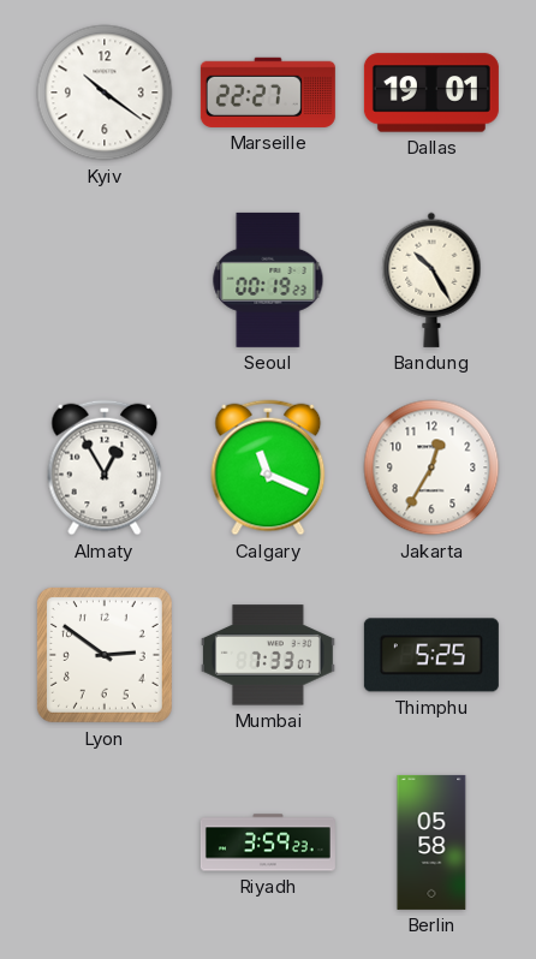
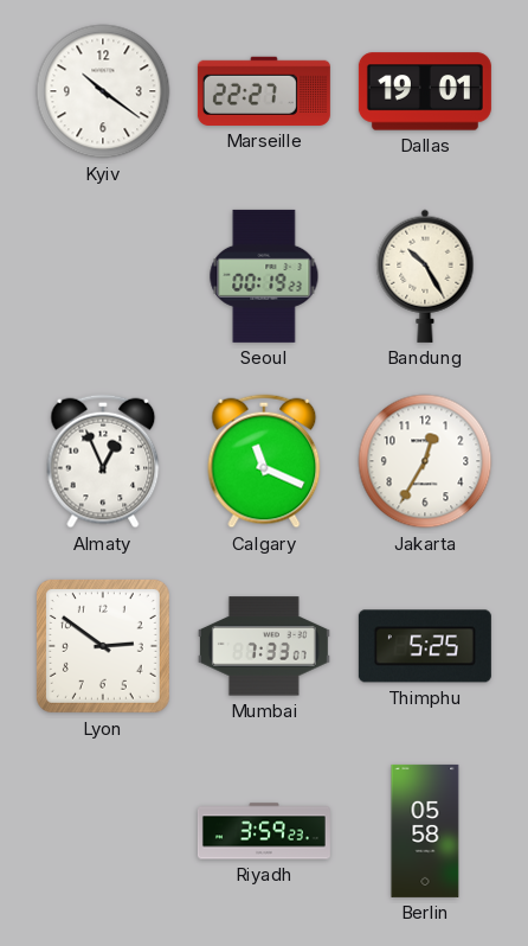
Almaty: 12:55 -> 12:56 (103, 461)
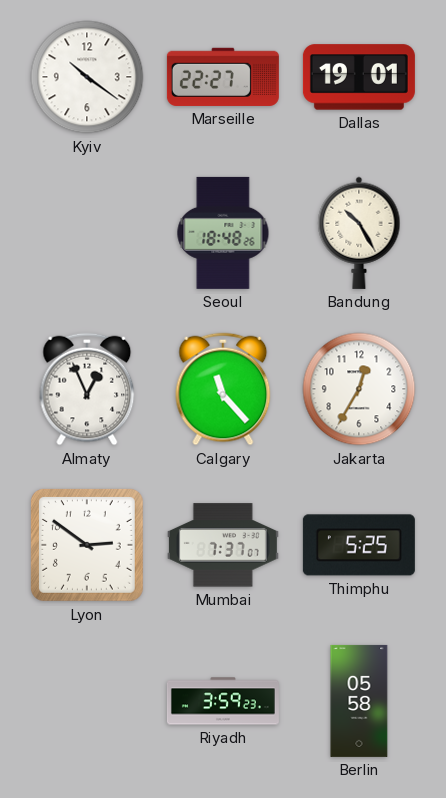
Seoul: 00:19 -> 18:48 (223, 233)
Calgary: 11:19 -> 11:23 (223, 389)
Mumbai: 7:33 -> 7:37 (223, 545)
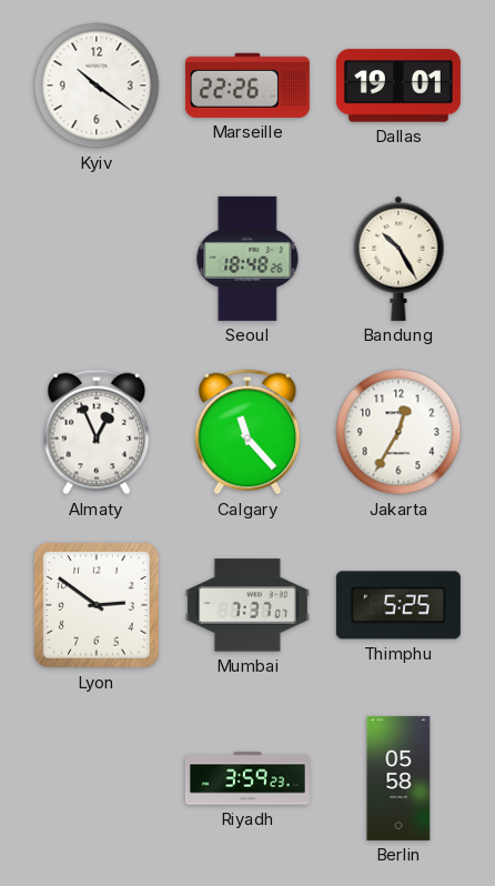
Marseille: 22:27 -> 22:26 (247, 85)
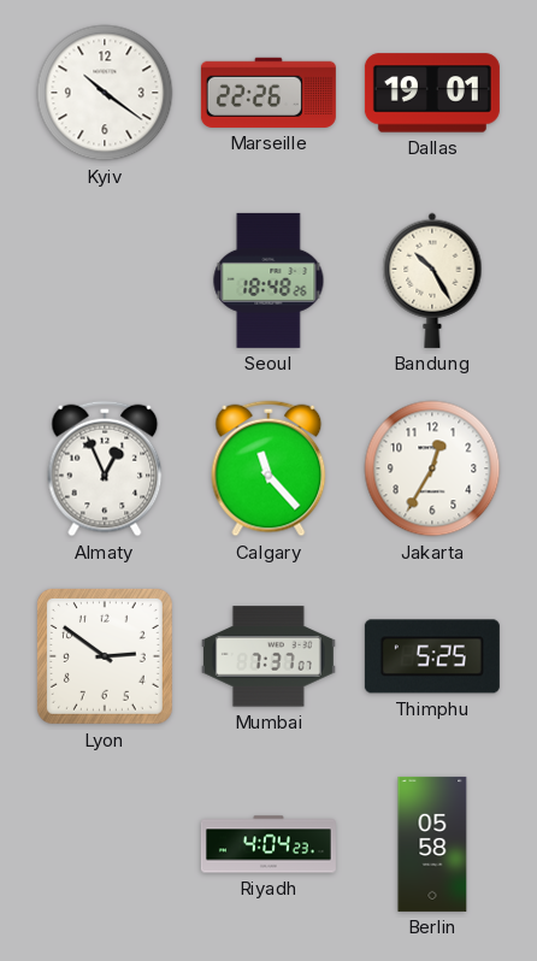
Riyadh: 3:59 -> 4:04 (268, 844)
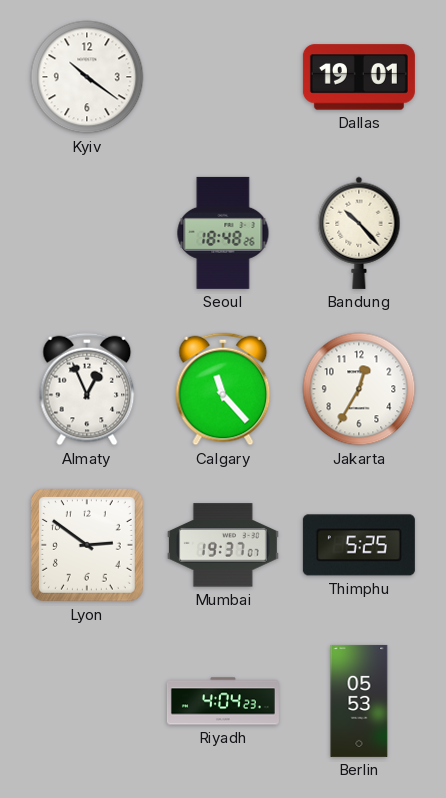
Marseille: 22:26 -> none (268, 93)
Bandung: 10:25 -> 10:23 (359, 233)
Mumbai: 7:37 -> 19:37 (223, 545)
Berlin: 05:58 -> 05:53 (359, 701)
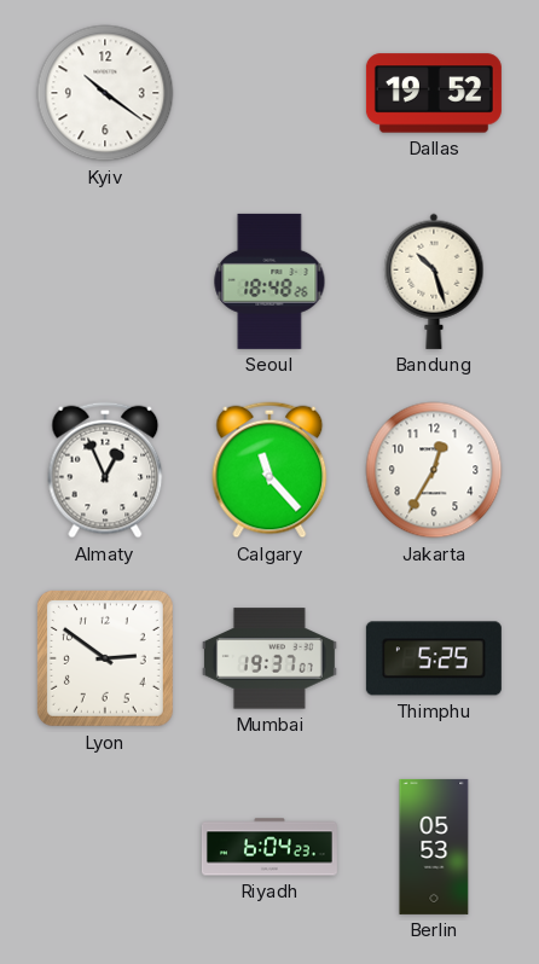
Dallas: 19:01 -> 19:52 (434, 93)
Bandung: 10:23 -> 10:27 (434, 281)
Riyadh: 4:04 -> 6:04 (269, 847)
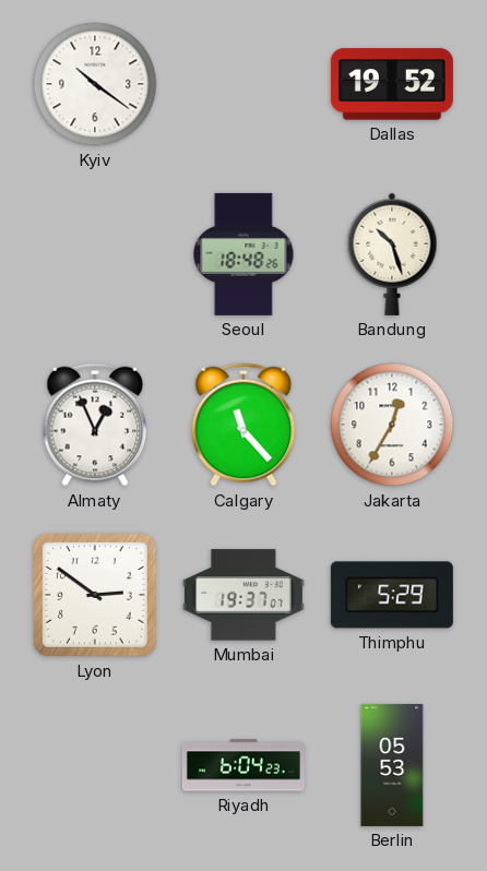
Thimphu: 5:25 -> 5:29 (392, 595)
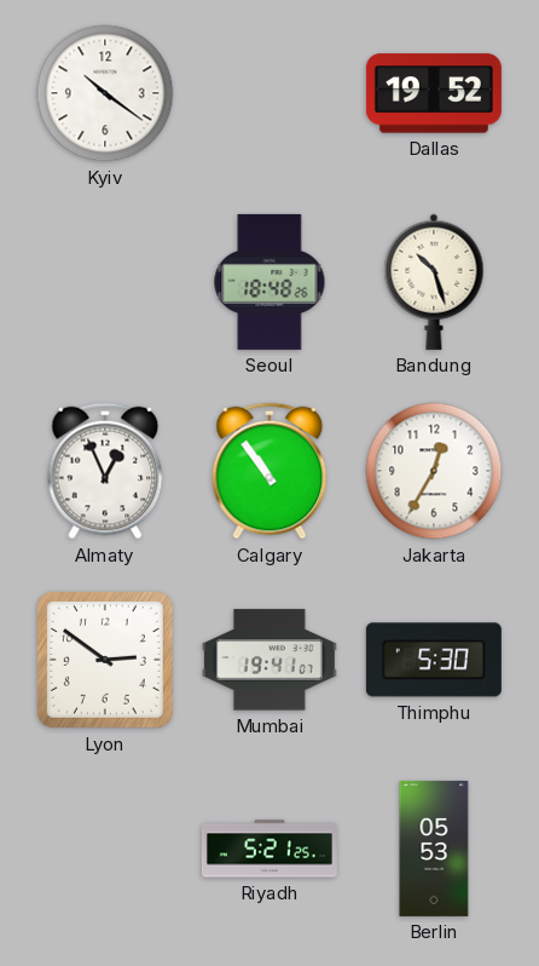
Calgary: 11:23 -> 10:54 (269, 471)
Mumbai: 19:37 -> 19:41 (269, 660)
Thimphu: 5:29 -> 5:30 (434, 660)
Riyadh: 6:04 -> 5:21 (269, 849)
